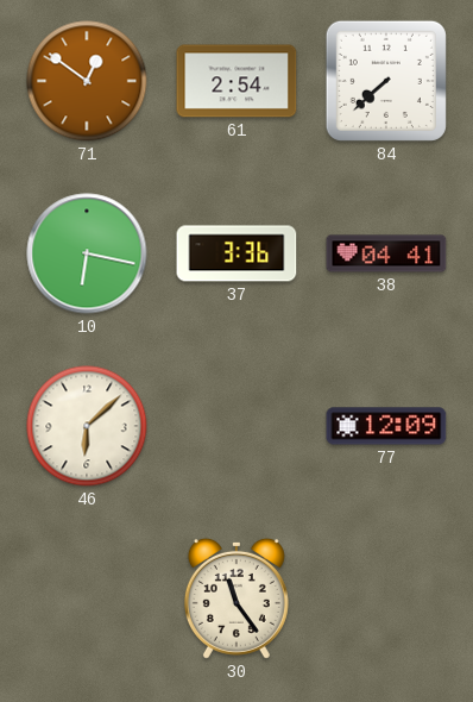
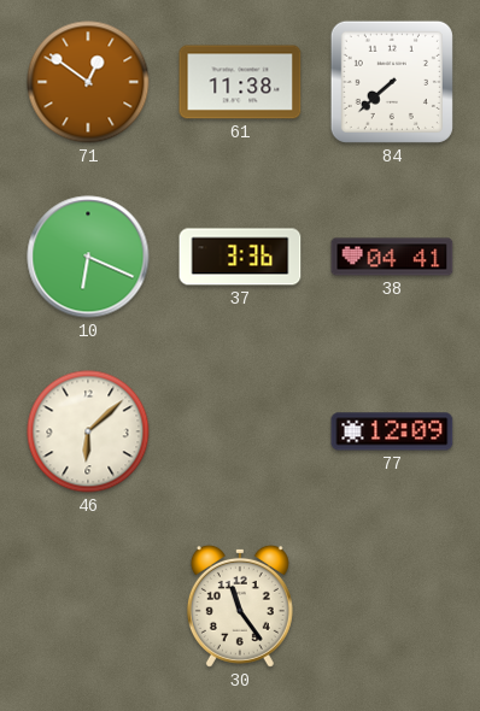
61: 2:54 -> 11:38 (240, 82)
10: 6:17 -> 6:19 (88, 257)
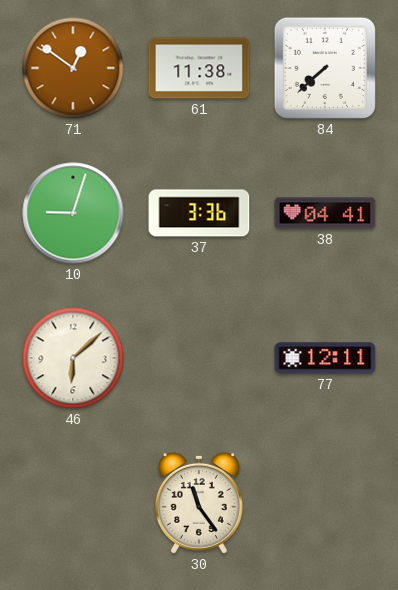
10: 6:19 -> 9:03 (73, 213)
77: 12:09 -> 12:11 (325, 358)
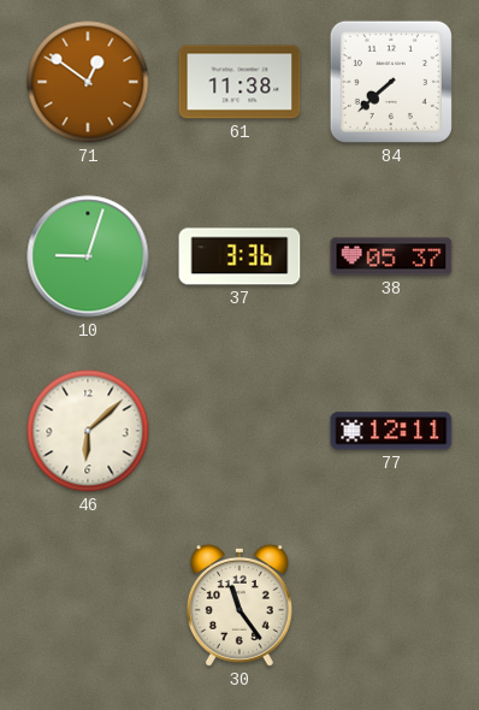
38: 04:41 -> 05:37 (391, 256)
